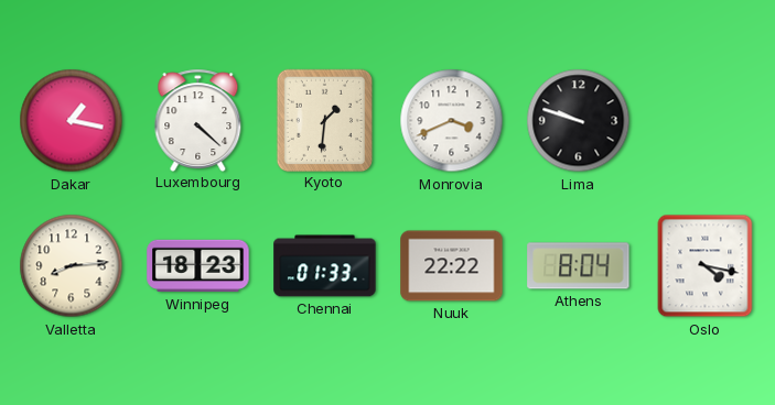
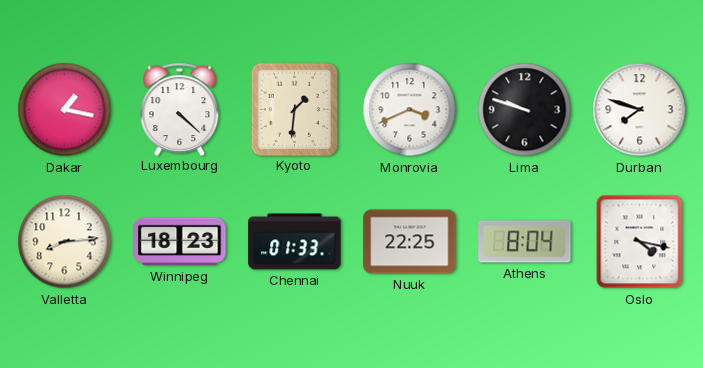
Durban: none -> 7:48 (640, 110)
Nuuk: 22:22 -> 22:25 (410, 242)
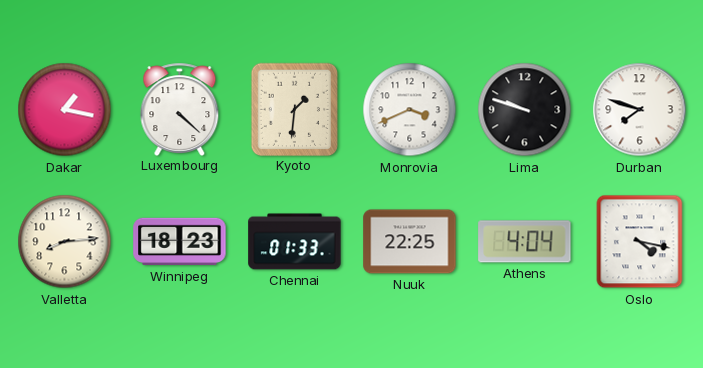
Athens: 8:04 -> 4:04 (525, 242)
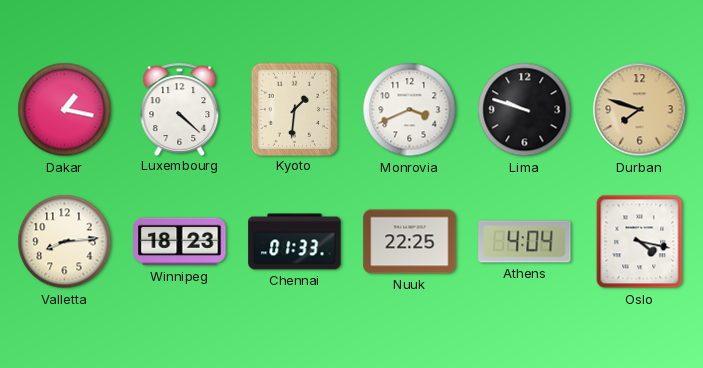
Durban dial: white -> champagne (640, 110)
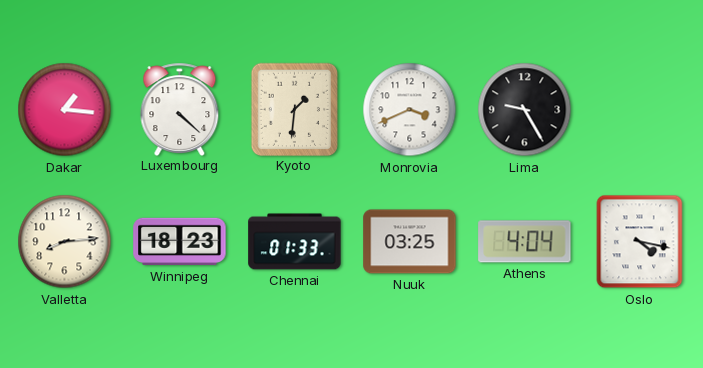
Dakar: 1:17 -> 1:16 (65, 110)
Lima: 9:48 -> 9:25 (525, 110)
Durban: 7:48 -> none (640, 110)
Nuuk: 22:25 -> 03:25 (410, 242)
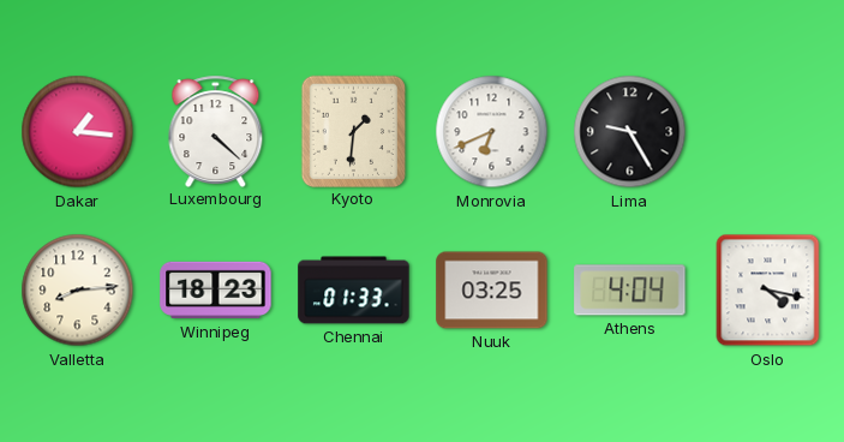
Monrovia: 3:41 -> 6:41 (492, 132)
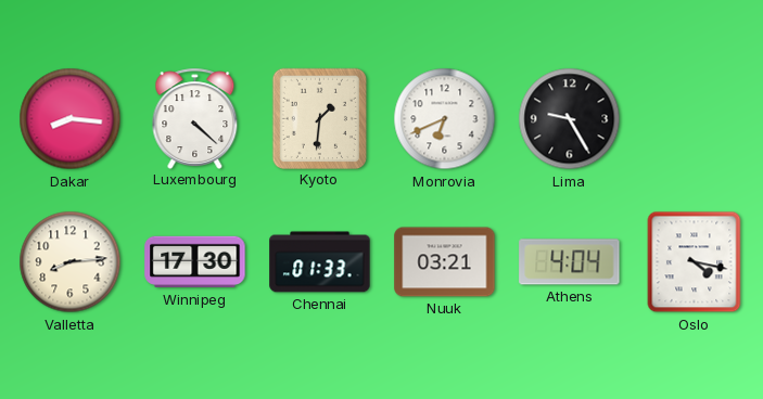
Dakar: 1:16 -> 8:16 (71, 119)
Winnipeg: 18:23 -> 17:30 (195, 262)
Nuuk: 03:25 -> 03:21 (445, 262)
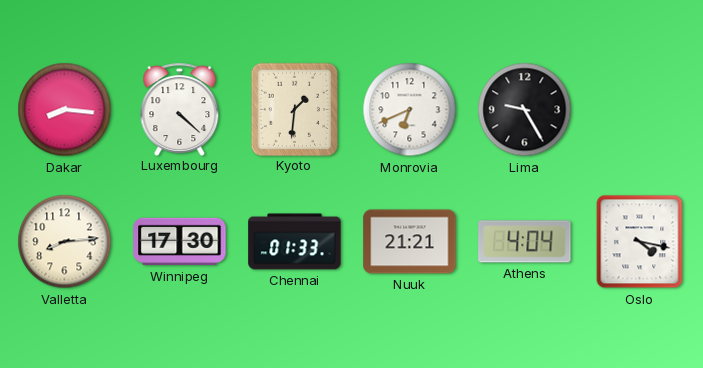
Nuuk: 03:21 -> 21:21 (410, 242)
